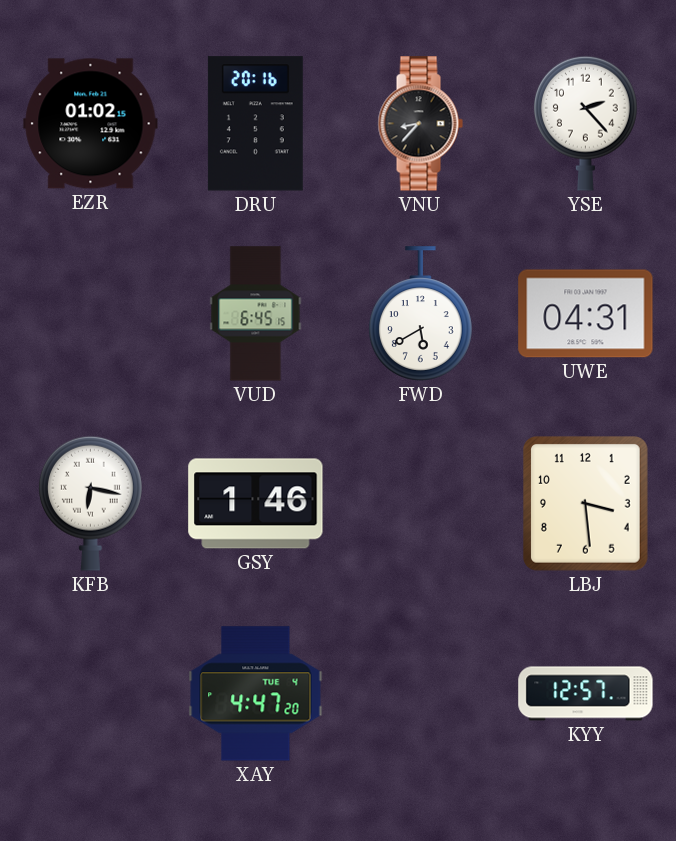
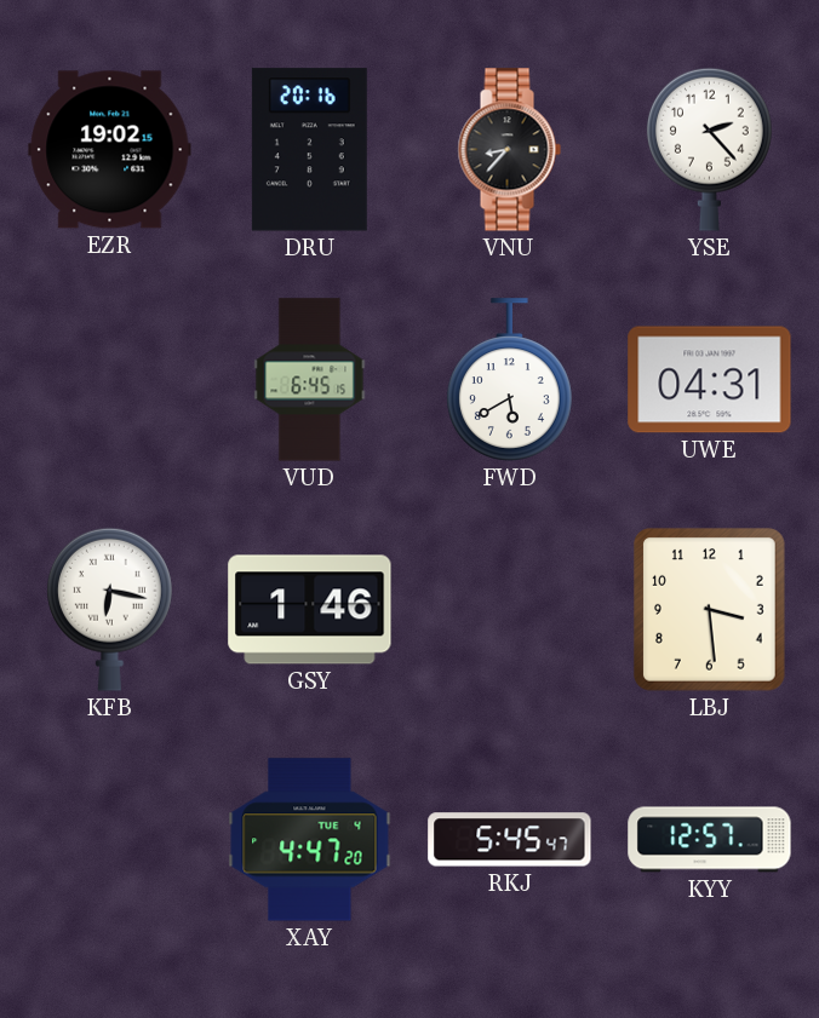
EZR: 01:02 -> 19:02 (110, 150)
RKJ: none -> 5:45 (510, 840)
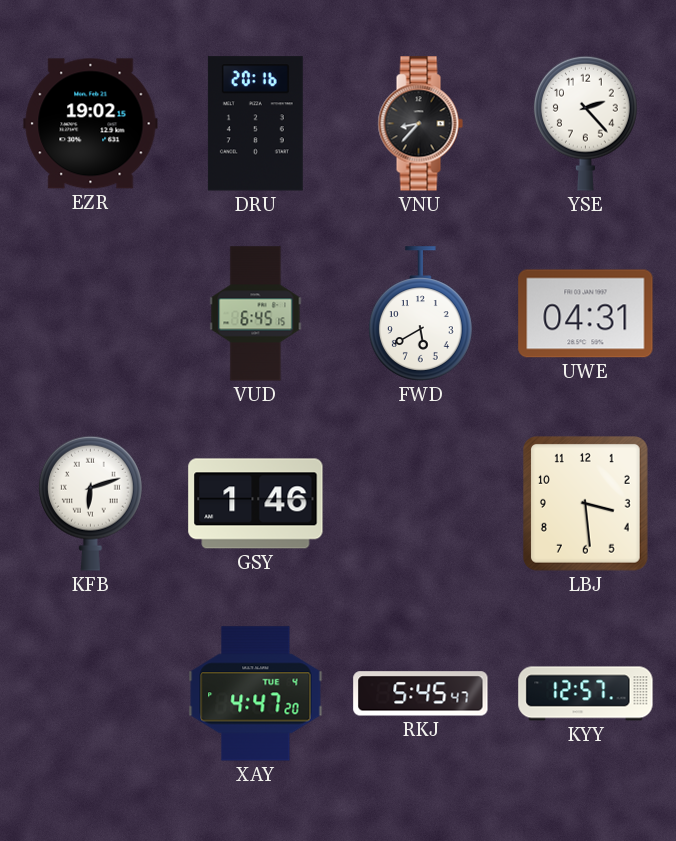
KFB: 6:17 -> 6:12 (90, 503)
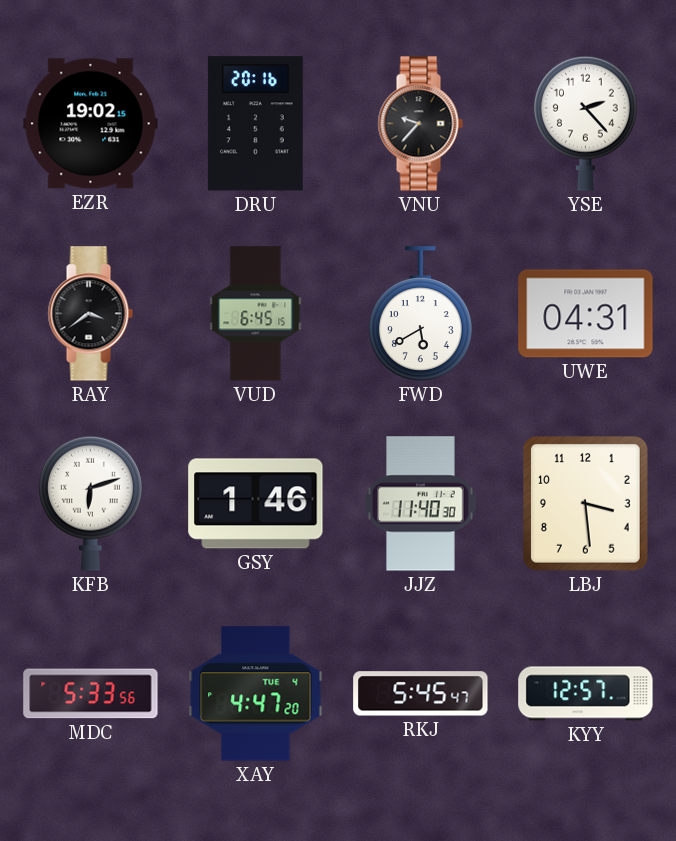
VNU: 8:37 -> 9:37 (420, 124)
RAY: none -> 3:39 (90, 314)
JJZ: none -> 11:40 (421, 504)
MDC: none -> 5:33 (91, 694)
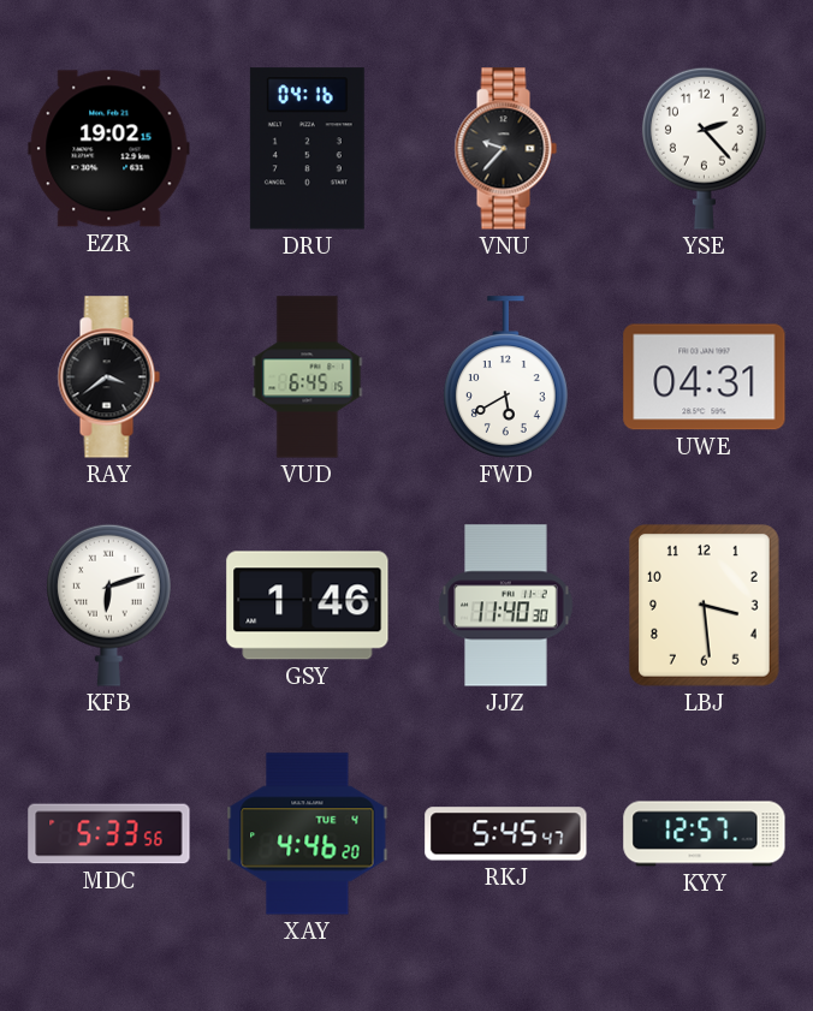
DRU: 20:16 -> 04:16 (307, 149)
XAY: 4:47 -> 4:46 (308, 834)
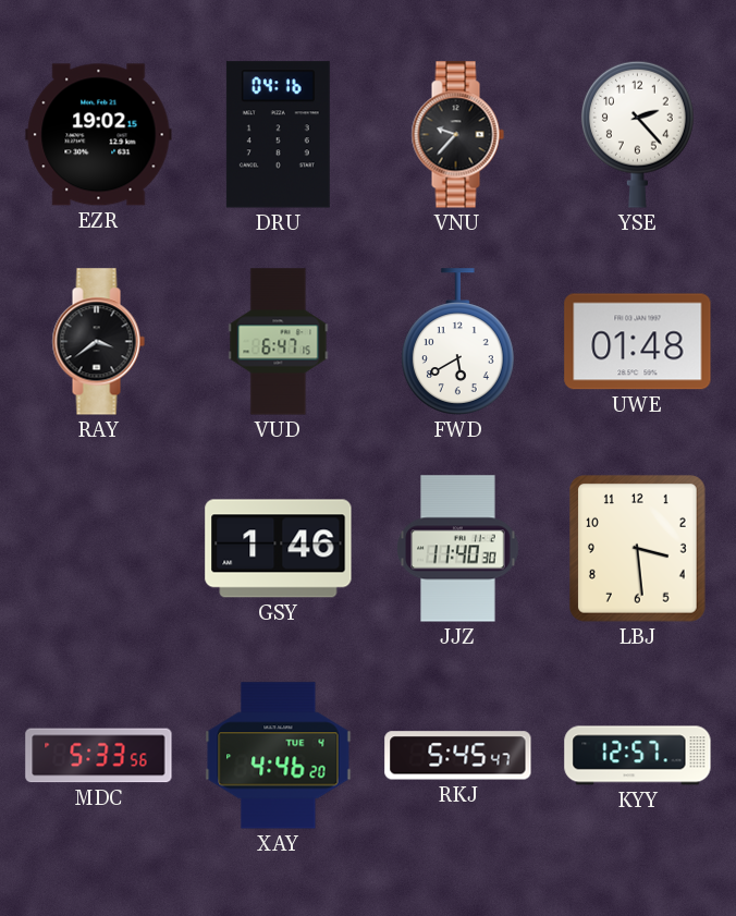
VUD: 6:45 -> 6:47 (279, 342)
UWE: 04:31 -> 01:48 (638, 342)
KFB: 6:12 -> none (108, 605)
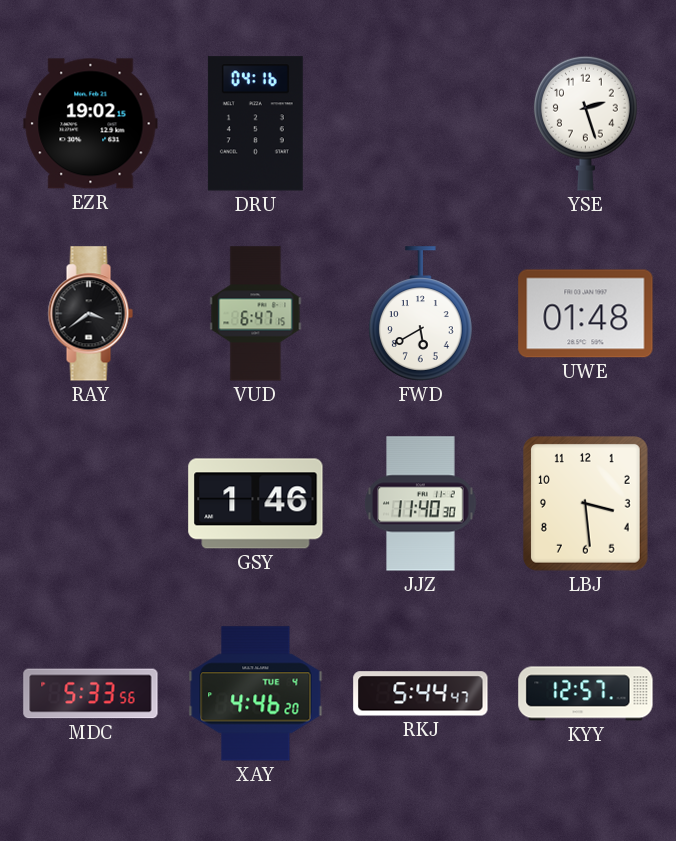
VNU: 9:37 -> none (457, 135)
YSE: 2:23 -> 2:27 (585, 123)
RKJ: 5:45 -> 5:44 (421, 694)
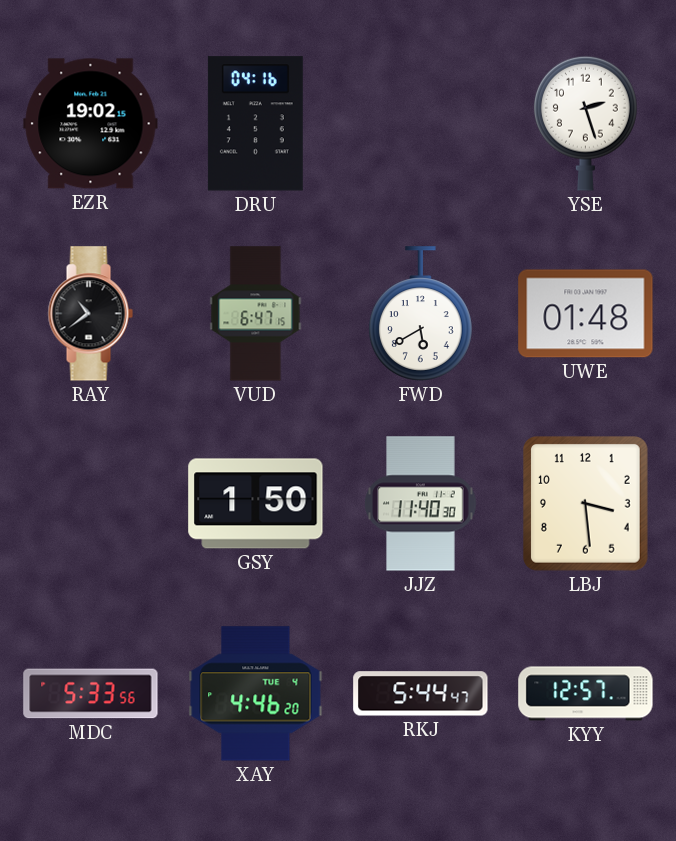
RAY: 3:39 -> 10:39 (90, 314)
GSY: 1:46 -> 1:50 (256, 504)
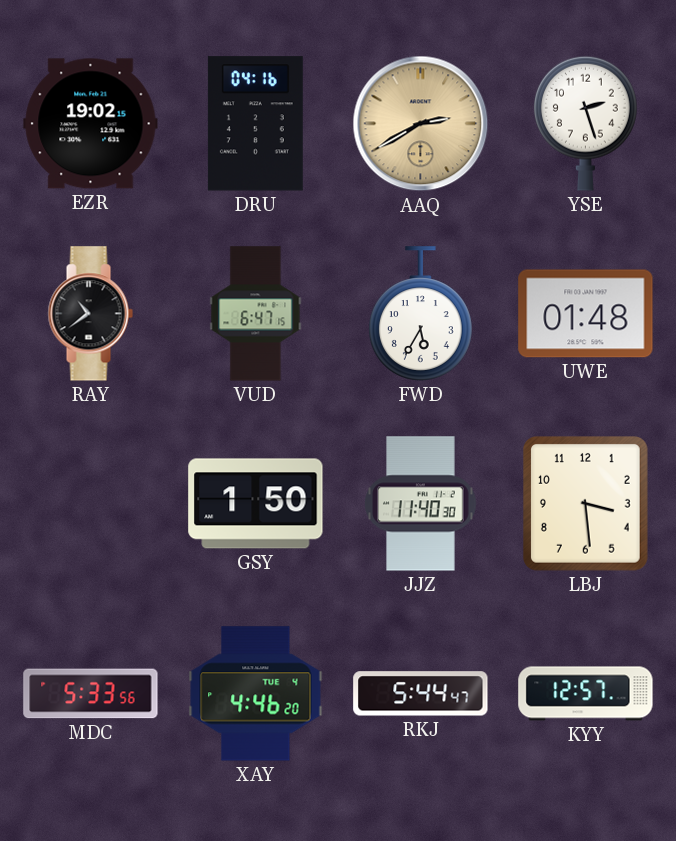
AAQ: none -> 2:40 (421, 124)
FWD: 5:40 -> 5:35 (420, 314)
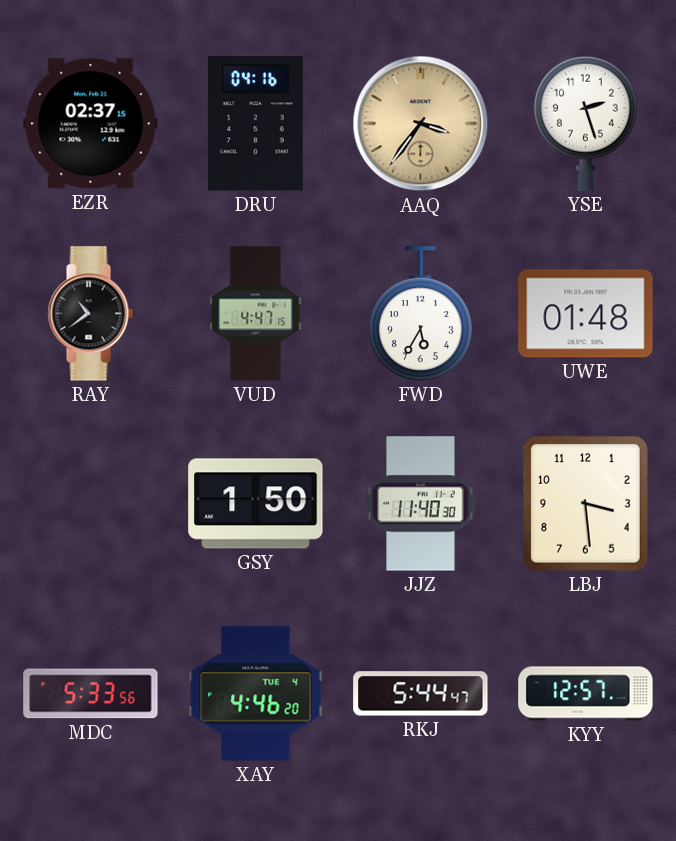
EZR: 19:02 -> 02:37 (91, 124)
AAQ: 2:40 -> 3:36 (421, 124)
VUD: 6:47 -> 4:47 (256, 314)
